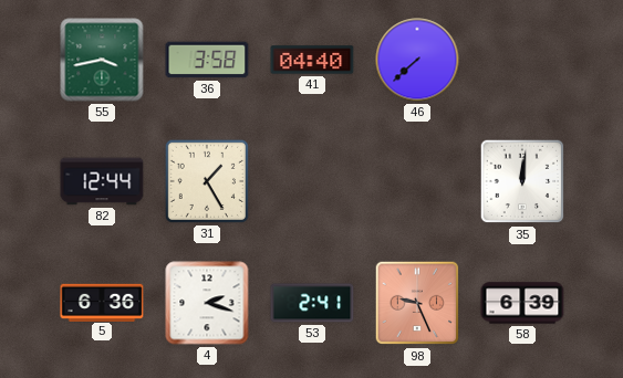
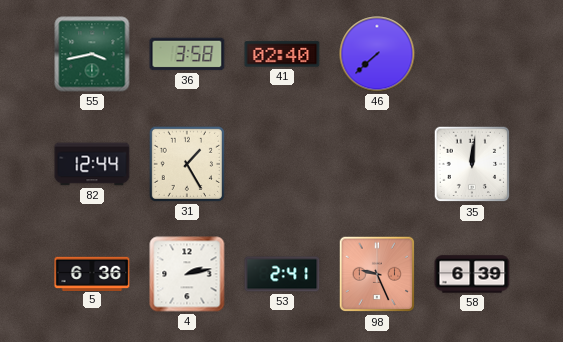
41: 04:40 -> 02:40 (282, 54)
4: 2:18 -> 2:13 (187, 274)
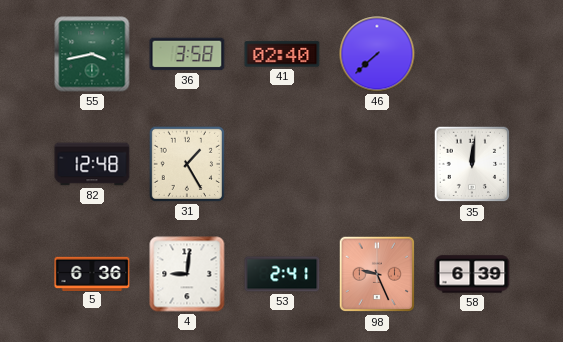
82: 12:44 -> 12:48 (92, 164)
4: 2:13 -> 9:01 (187, 274)
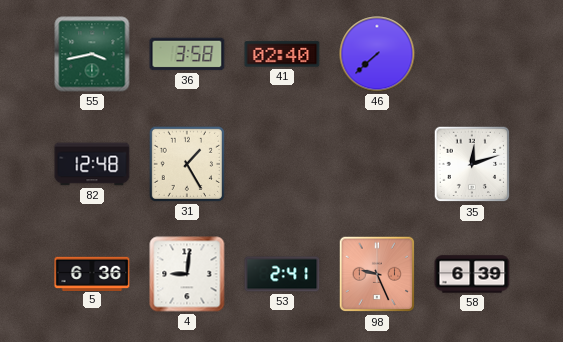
35: 12:01 -> 12:12 (472, 164)
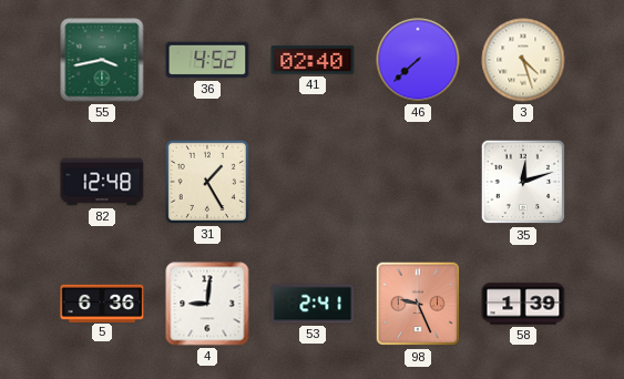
36: 3:58 -> 4:52 (207, 60)
3: none -> 4:27 (523, 60)
58: 6:39 -> 1:39 (523, 304)
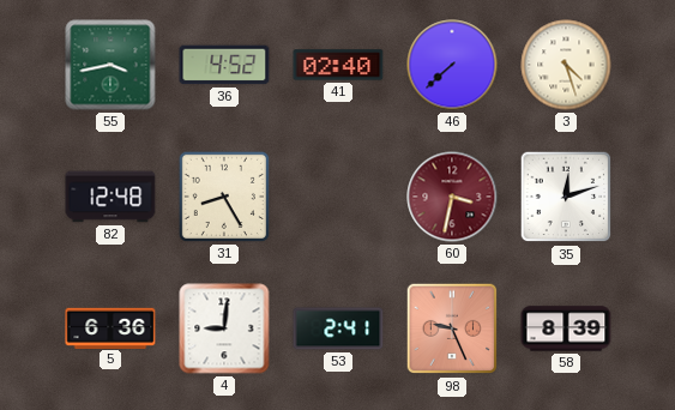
31: 1:25 -> 8:25 (224, 197)
60: none -> 3:32 (452, 197)
58: 1:39 -> 8:39 (566, 328)
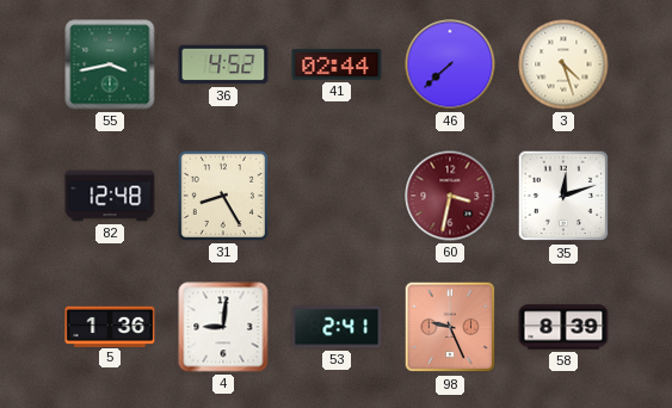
41: 02:40 -> 02:44 (337, 64)
5: 6:36 -> 1:36 (110, 326)
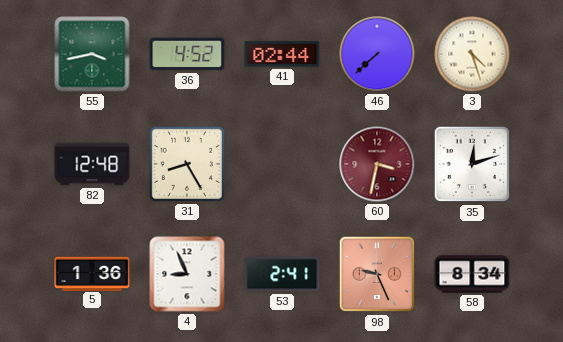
4: 9:01 -> 8:56 (187, 274)
58: 8:39 -> 8:34 (472, 274)
